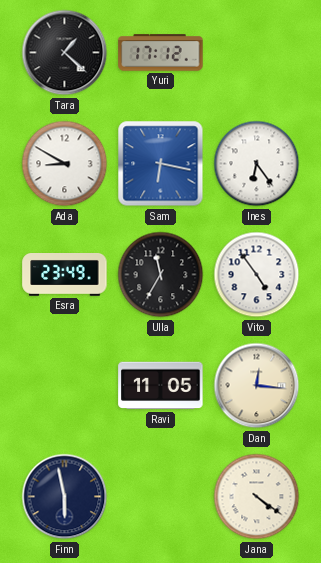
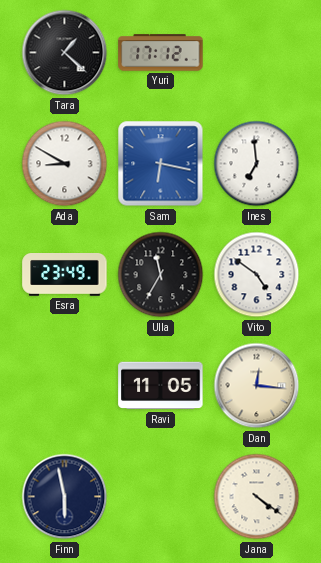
Ines: 6:24 -> 6:59 (257, 164)
Vito: 4:54 -> 4:51 (257, 275)
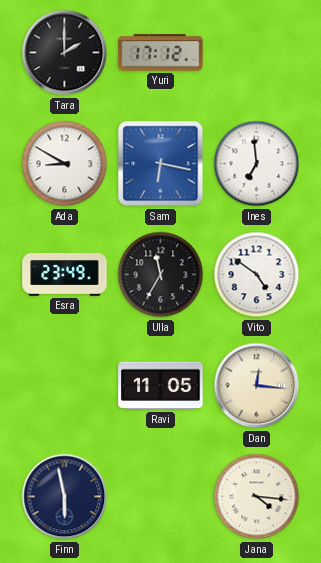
Tara: 1:22 -> 2:00 (65, 53)
Jana: 4:21 -> 4:16 (257, 497)
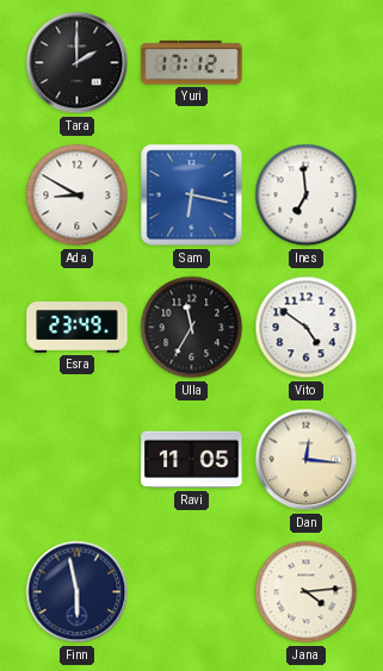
Jana: 4:16 -> 4:14 (307, 592)
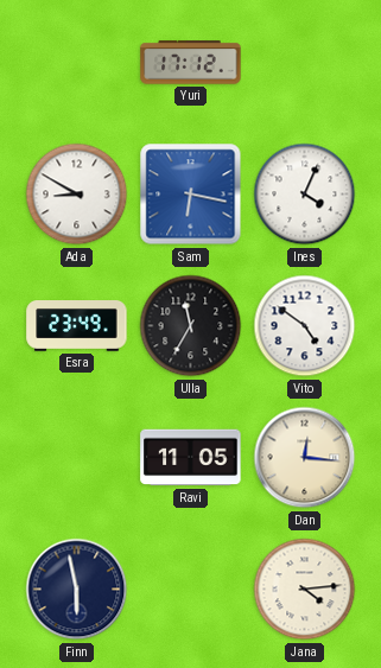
Tara: 2:00 -> none (78, 63)
Ines: 6:59 -> 4:04 (305, 195)
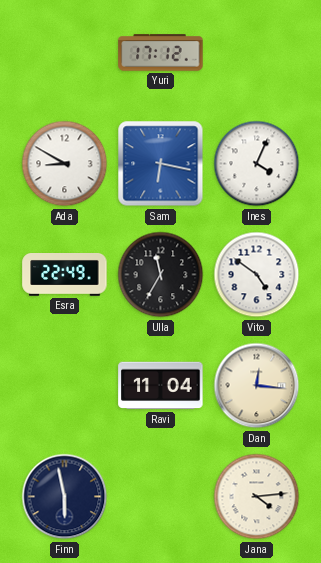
Esra: 23:49 -> 22:49 (65, 275)
Ravi: 11:05 -> 11:04 (161, 386)
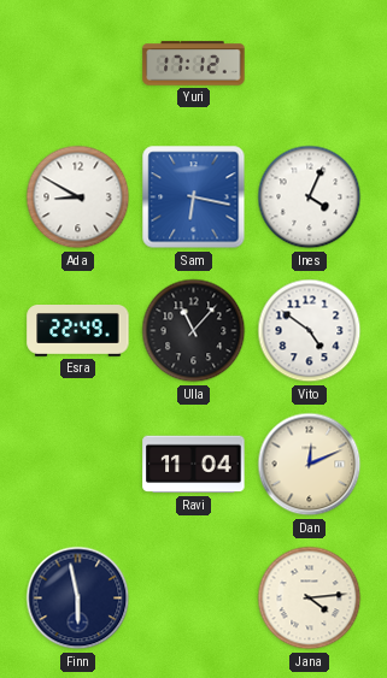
Ulla: 11:35 -> 11:07 (194, 331)
Dan: 12:16 -> 12:11 (310, 465)
